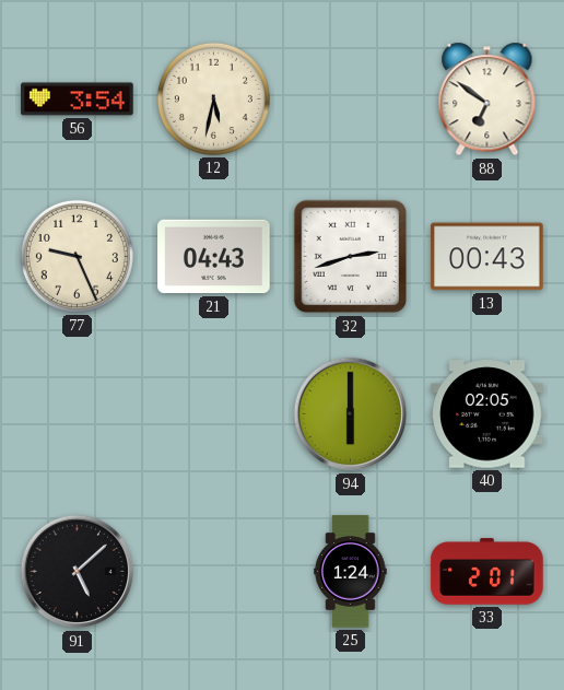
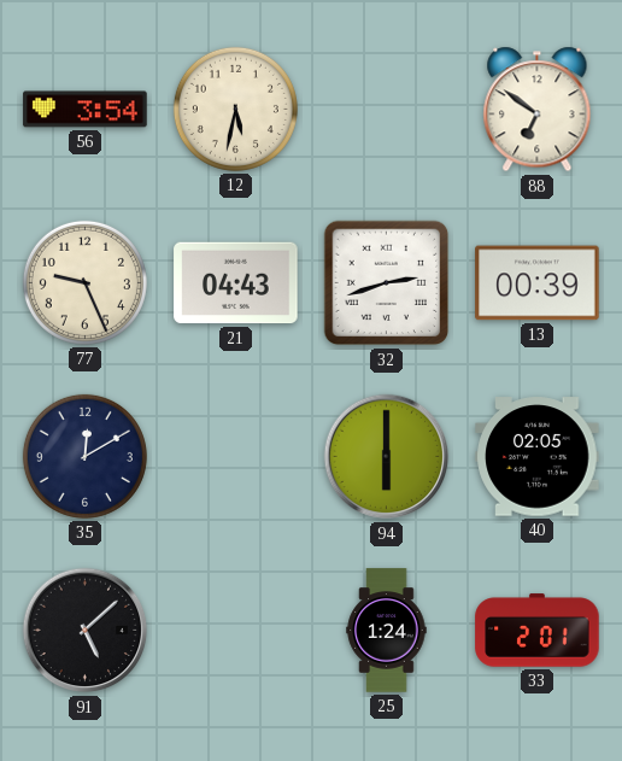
13: 00:43 -> 00:39 (538, 283)
35: none -> 12:10 (84, 456)
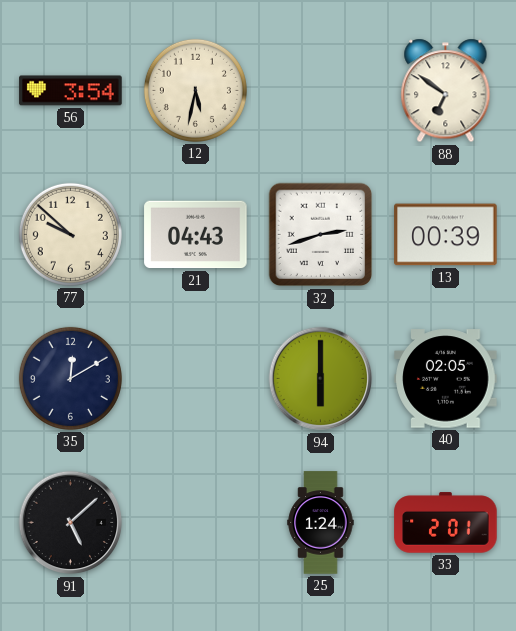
77: 9:26 -> 9:52 (70, 234)
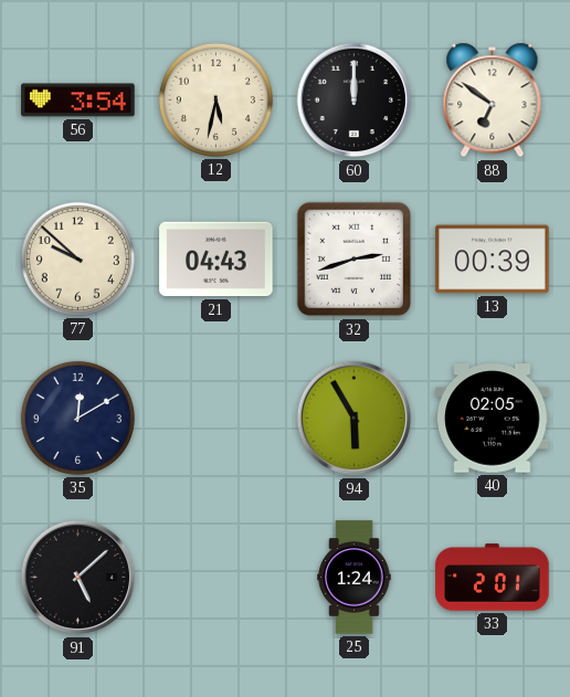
60: none -> 12:00 (355, 101)
94: 6:00 -> 5:55 (355, 419)
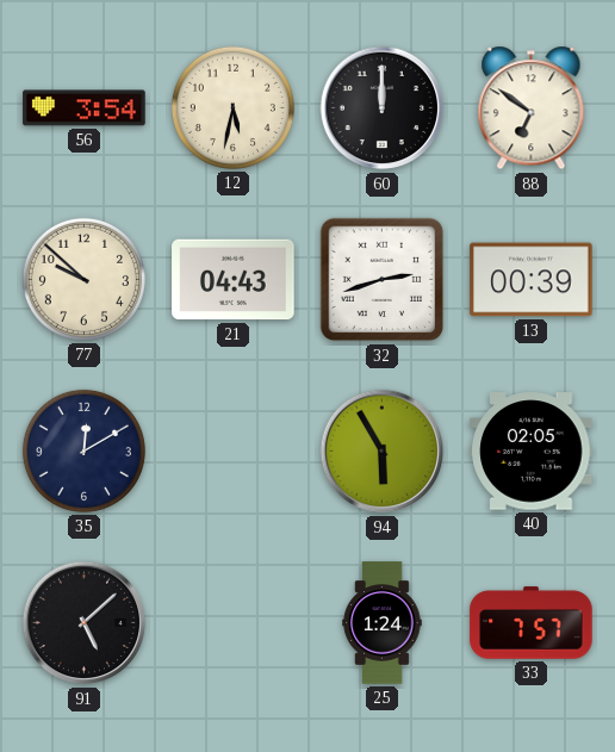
33: 2:01 -> 7:57 (532, 623)
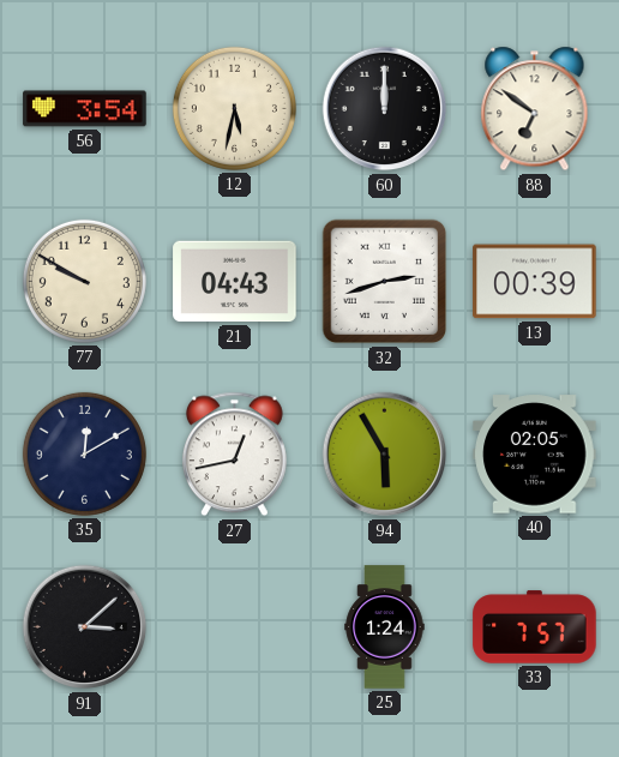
77: 9:52 -> 9:50 (84, 281)
27: none -> 12:43 (234, 455)
91: 5:08 -> 3:08 (85, 627)
